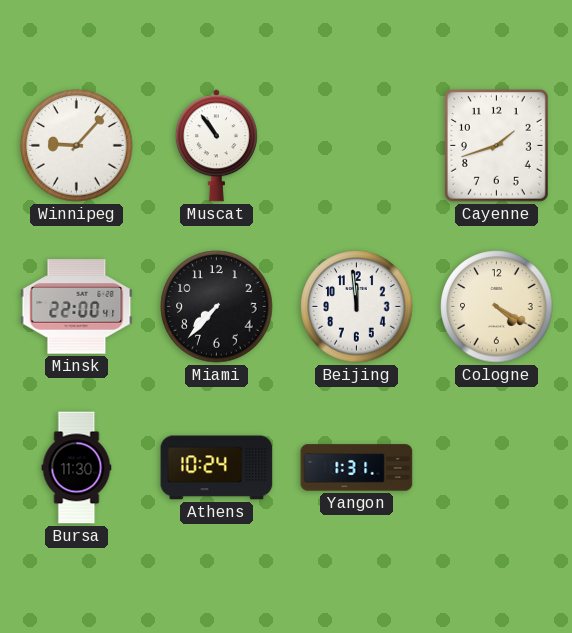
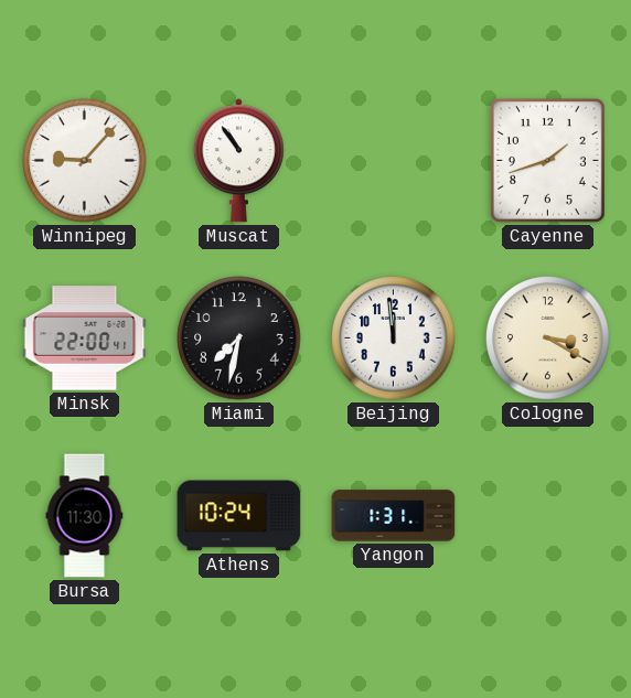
Miami: 7:37 -> 7:32 (239, 339)
Cologne: 4:20 -> 3:20 (548, 339)
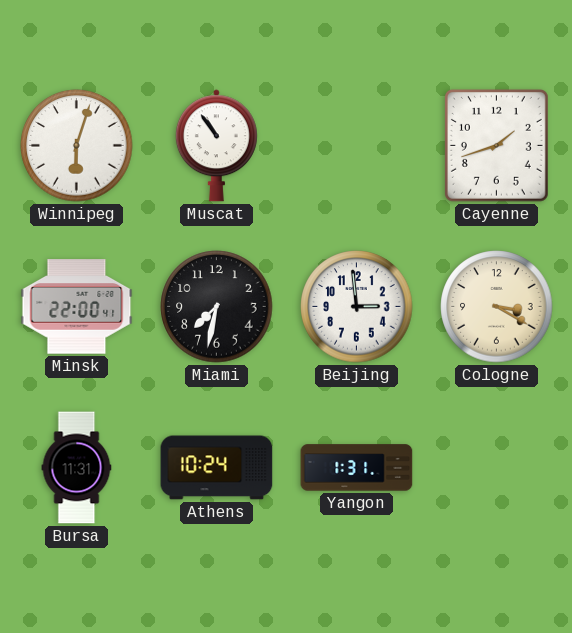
Winnipeg: 9:07 -> 6:03 (77, 146)
Beijing: 11:59 -> 2:59 (357, 307)
Bursa: 11:30 -> 11:31 (77, 468)
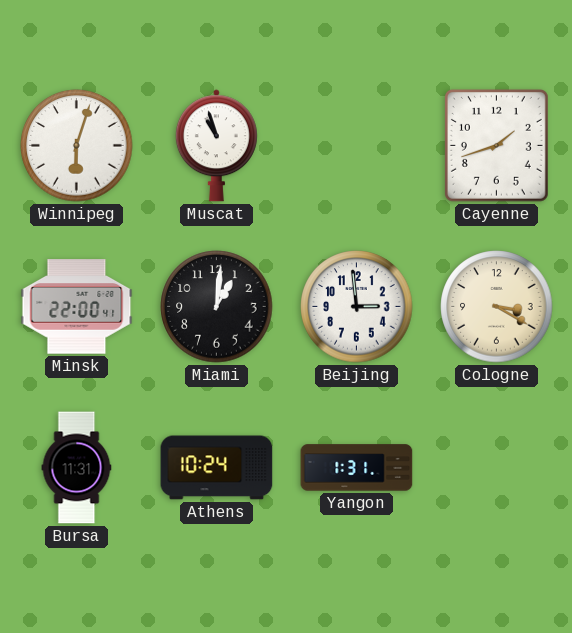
Muscat: 10:54 -> 10:57 (216, 146)
Miami: 7:32 -> 1:01 (217, 307)
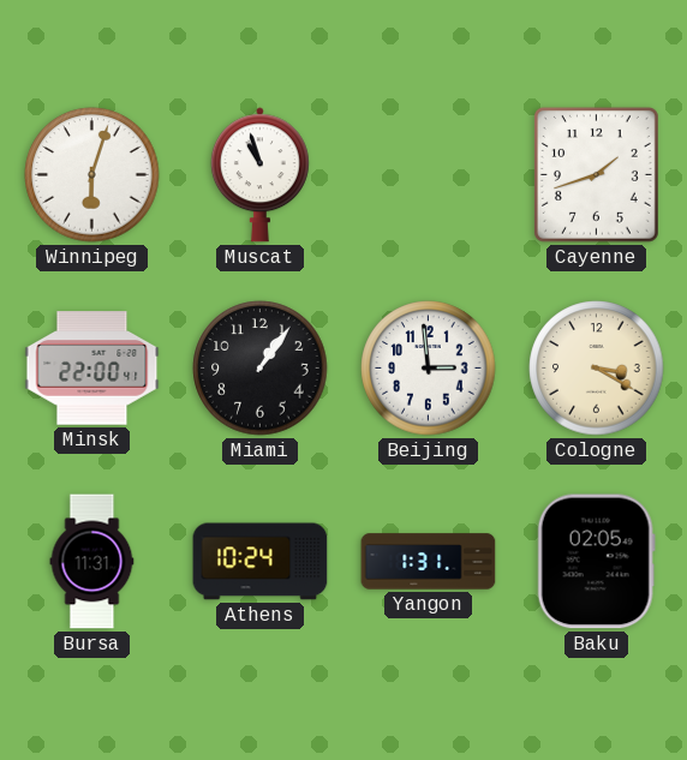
Miami: 1:01 -> 1:06 (261, 369)
Baku: none -> 02:05 (596, 562)
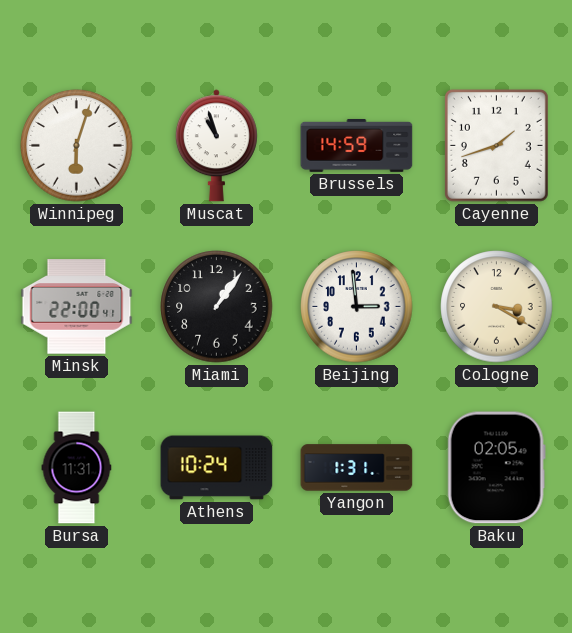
Brussels: none -> 14:59 (357, 145)
